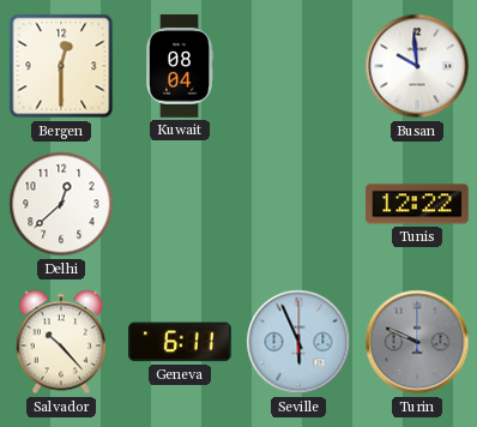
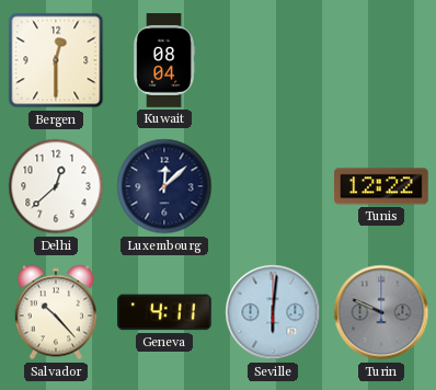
Busan: 9:59 -> none (417, 66)
Luxembourg: none -> 12:08 (164, 186)
Geneva: 6:11 -> 4:11 (165, 312)
Seville: 5:56 -> 6:01 (273, 312)
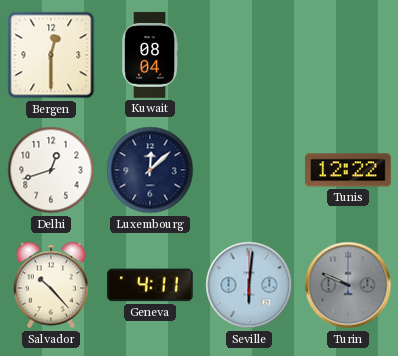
Delhi: 12:38 -> 12:42 (51, 170)
